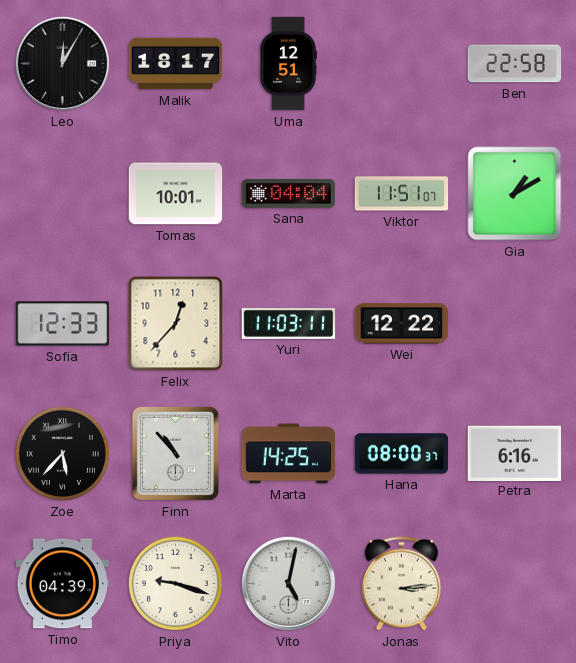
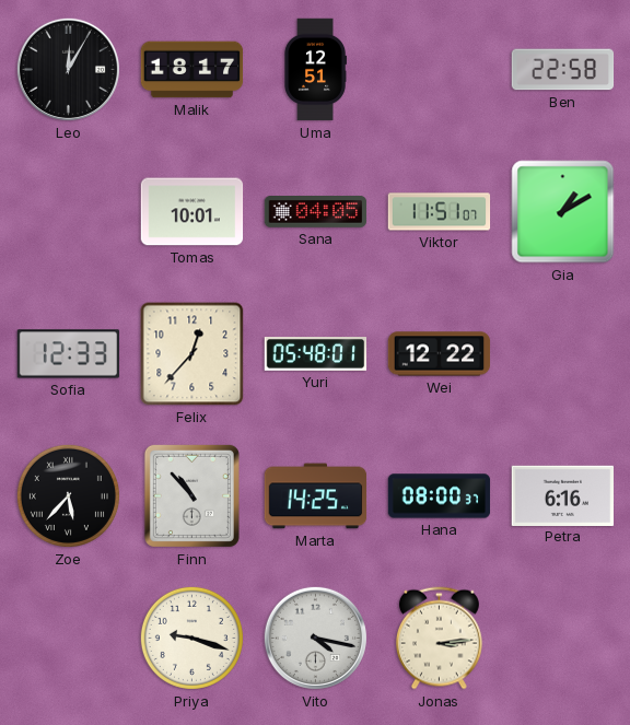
Sana: 04:04 -> 04:05 (316, 212)
Yuri: 11:03 -> 05:48 (316, 354)
Timo: 04:39 -> none (62, 584)
Vito: 5:02 -> 4:17 (315, 638)
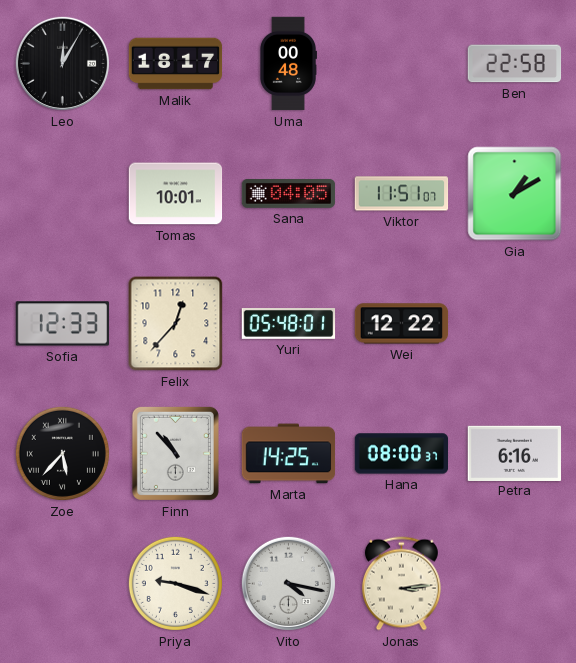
Uma: 12:51 -> 00:48 (288, 64)
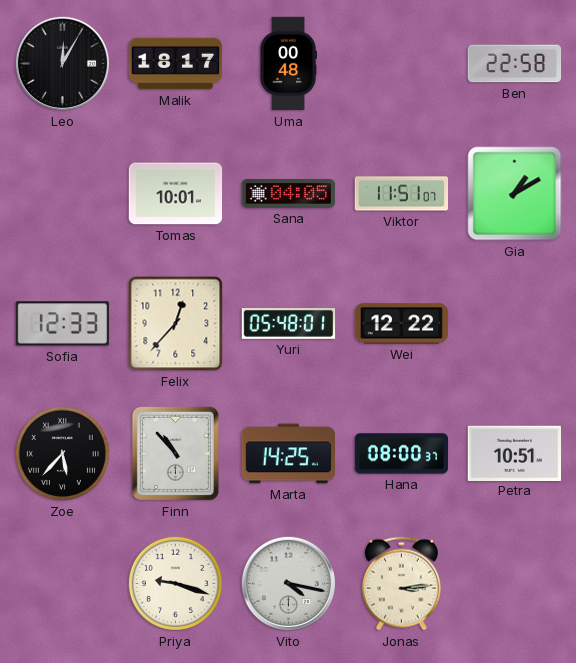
Petra: 6:16 -> 10:51 (515, 453)
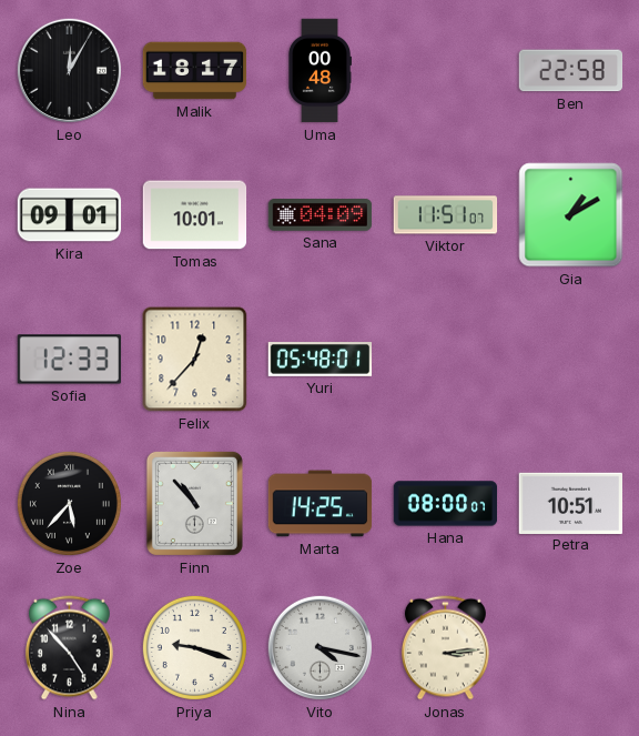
Kira: none -> 09:01 (70, 215)
Sana: 04:05 -> 04:09 (321, 215)
Wei: 12:22 -> none (402, 324)
Hana: 08:00:37 -> 08:00:07 (446, 504)
Nina: none -> 4:53 (69, 648)
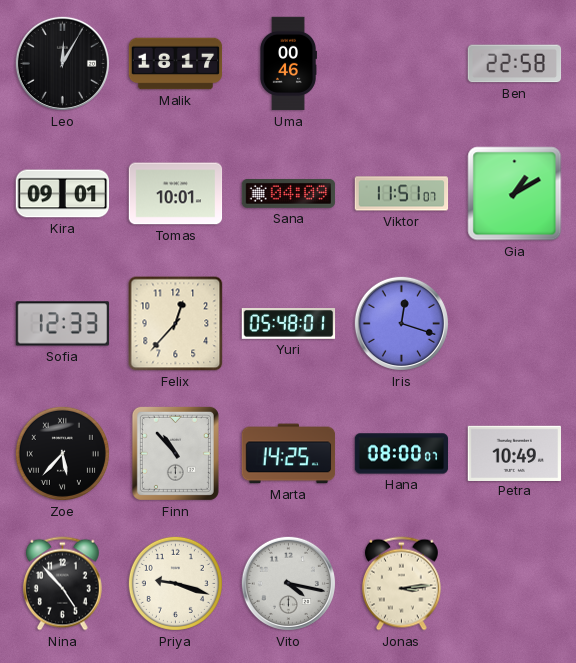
Uma: 00:48 -> 00:46 (288, 64)
Iris: none -> 12:18 (401, 323)
Petra: 10:51 -> 10:49 (515, 453)
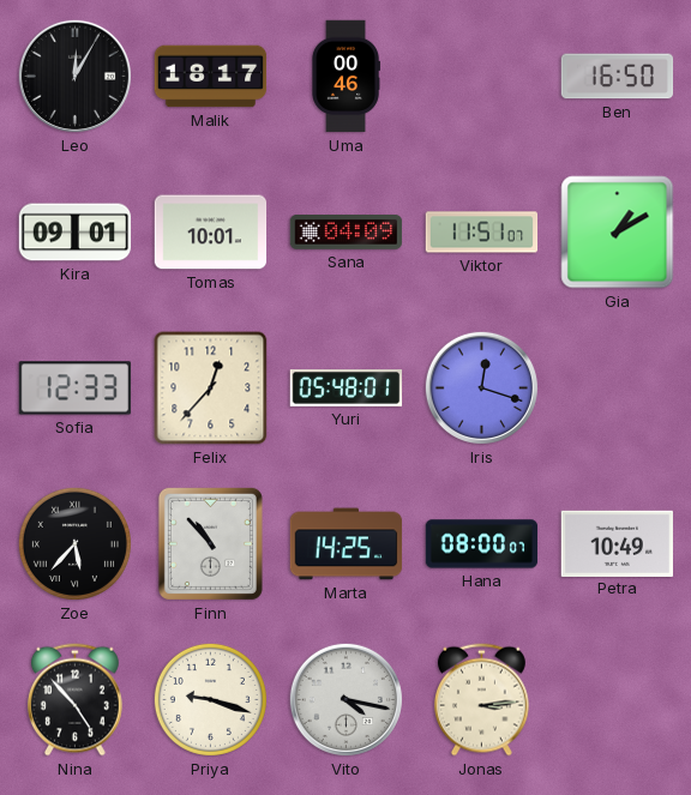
Ben: 22:58 -> 16:50 (618, 77)
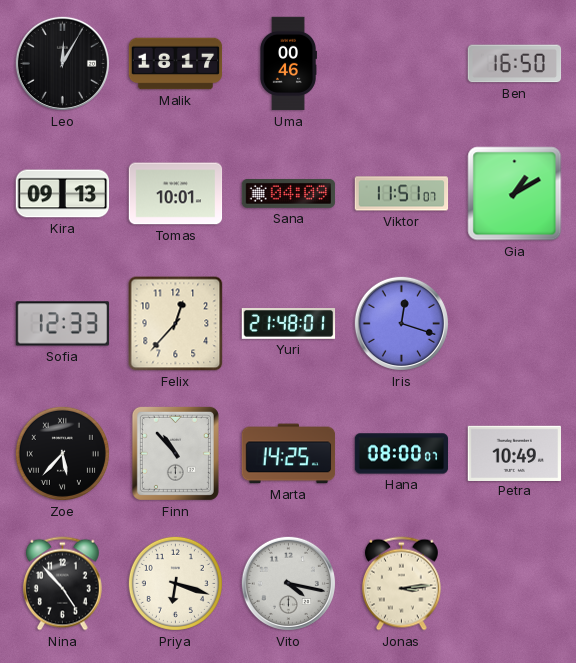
Kira: 09:01 -> 09:13 (63, 194)
Yuri: 05:48 -> 21:48 (289, 324)
Priya: 9:18 -> 6:18 (175, 583)
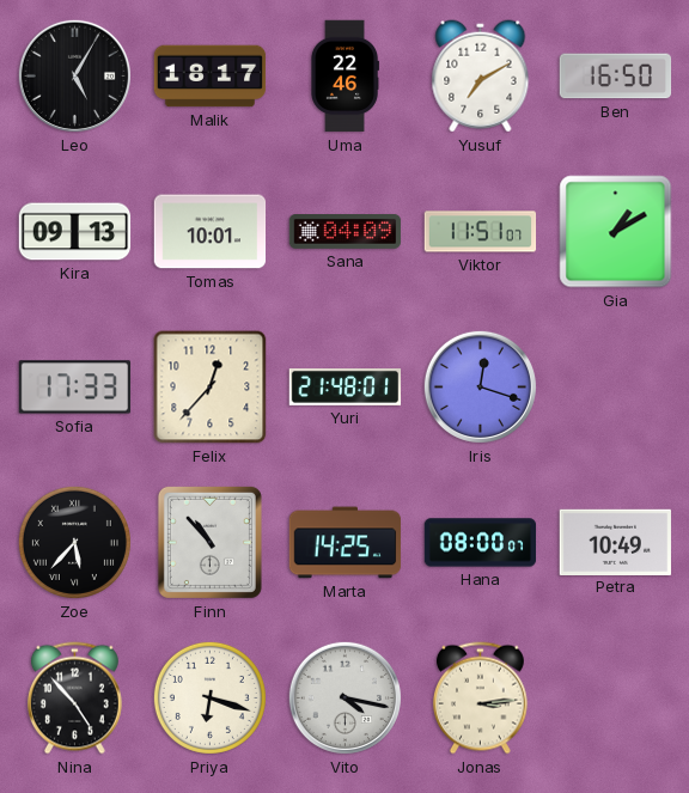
Leo: 12:05 -> 5:05 (74, 75)
Uma: 00:46 -> 22:46 (344, 77)
Yusuf: none -> 7:10 (481, 77)
Sofia: 12:33 -> 17:33 (75, 388)
